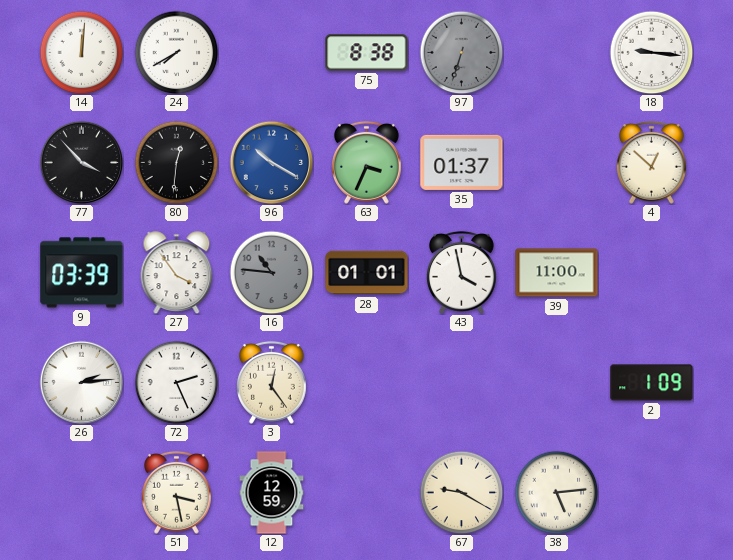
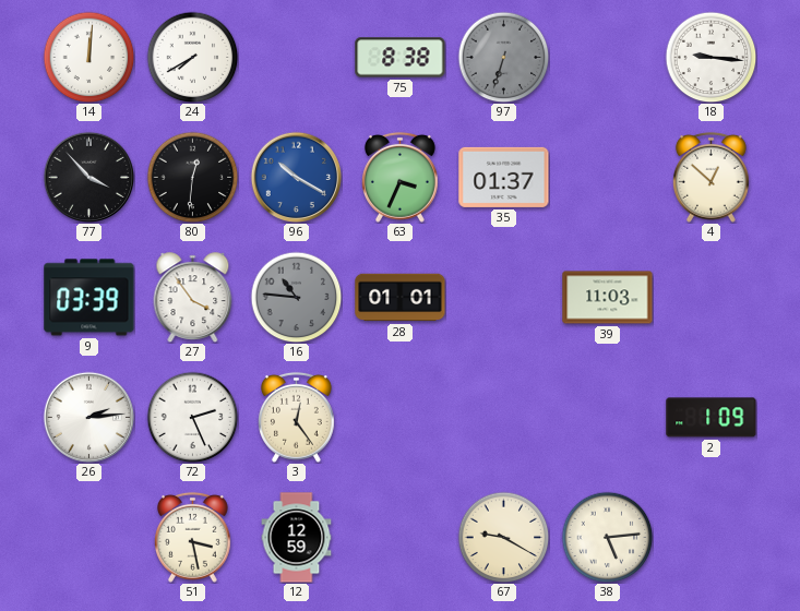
43: 3:58 -> none (461, 272)
39: 11:00 -> 11:03 (608, 298)
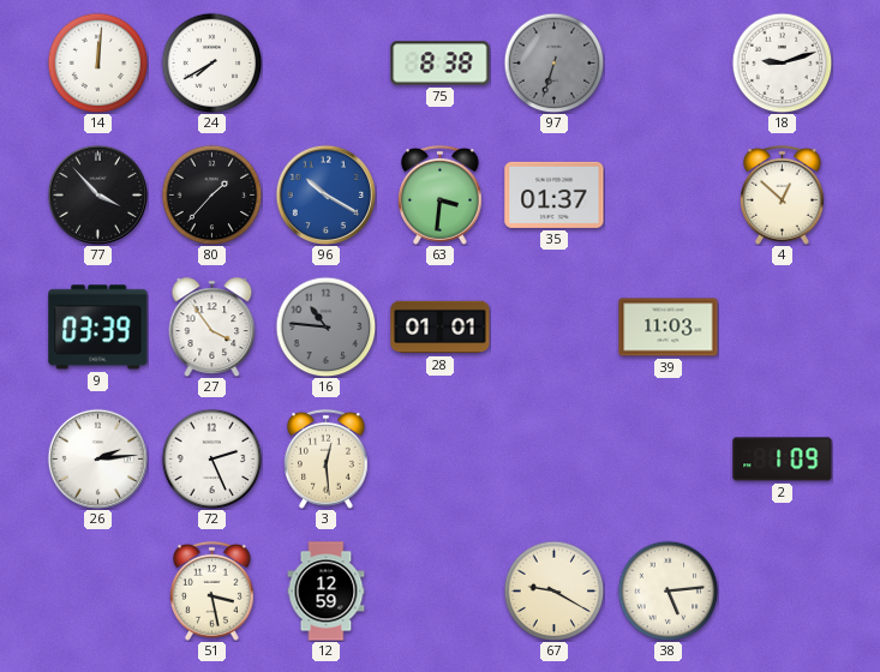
18: 9:16 -> 9:12 (782, 62)
80: 12:31 -> 1:37 (211, 194)
63: 3:34 -> 3:31 (439, 194)
3: 12:24 -> 12:29 (325, 458)
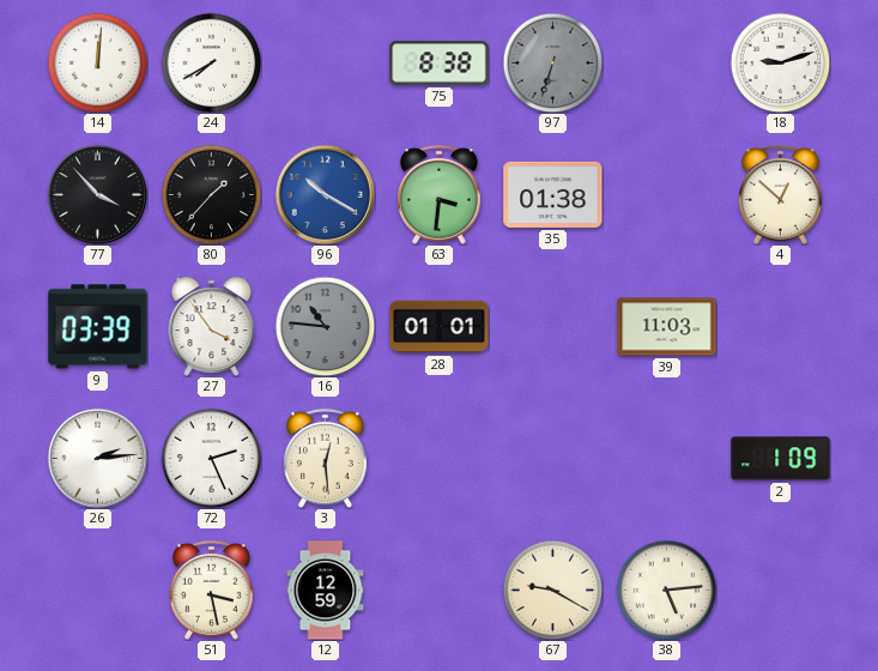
35: 01:37 -> 01:38 (553, 194)
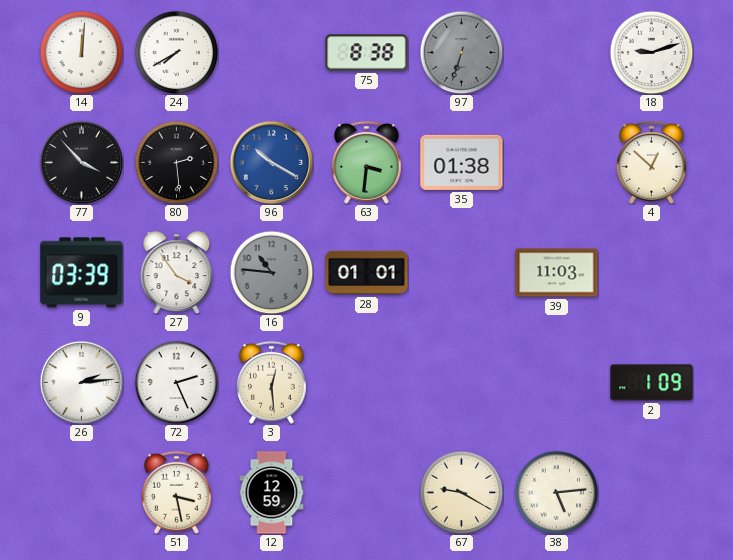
80: 1:37 -> 2:29 (176, 162)
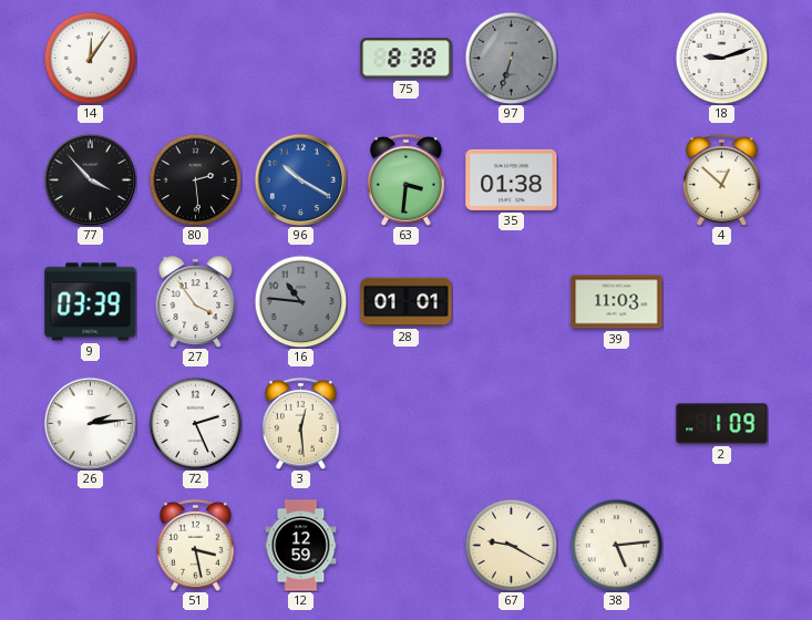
14: 12:01 -> 12:06 (90, 58)
24: 7:40 -> none (176, 52)
